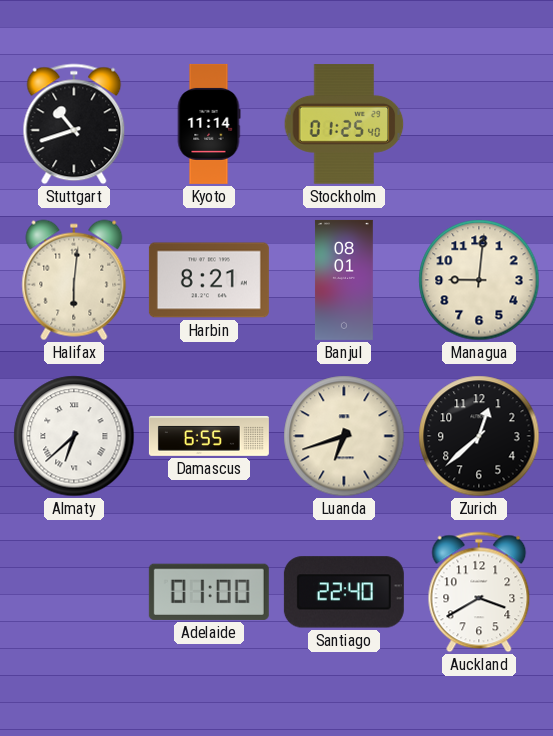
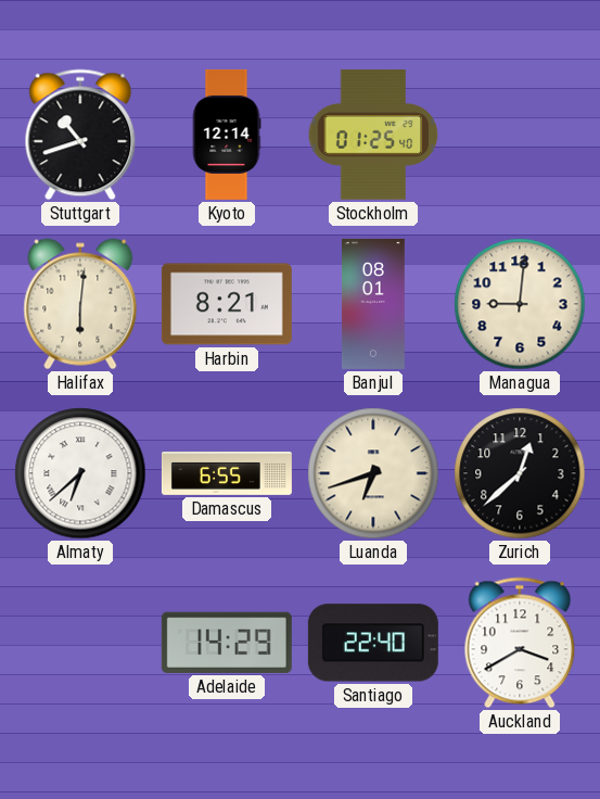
Kyoto: 11:14 -> 12:14 (227, 135)
Adelaide: 01:00 -> 14:29 (227, 643)
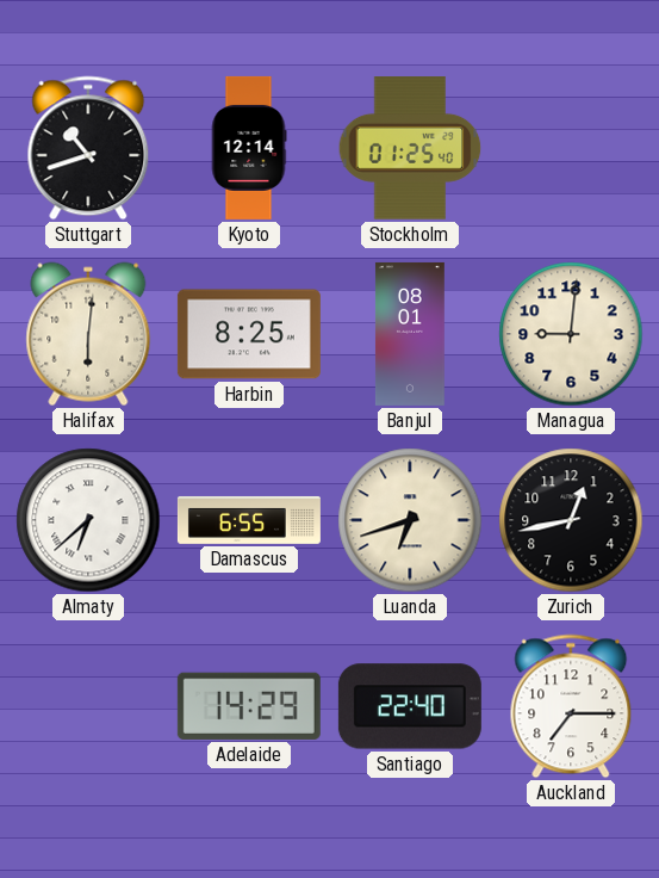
Harbin: 8:21 -> 8:25 (249, 334)
Zurich: 12:38 -> 12:43 (571, 520)
Auckland: 3:40 -> 7:15 (571, 706)
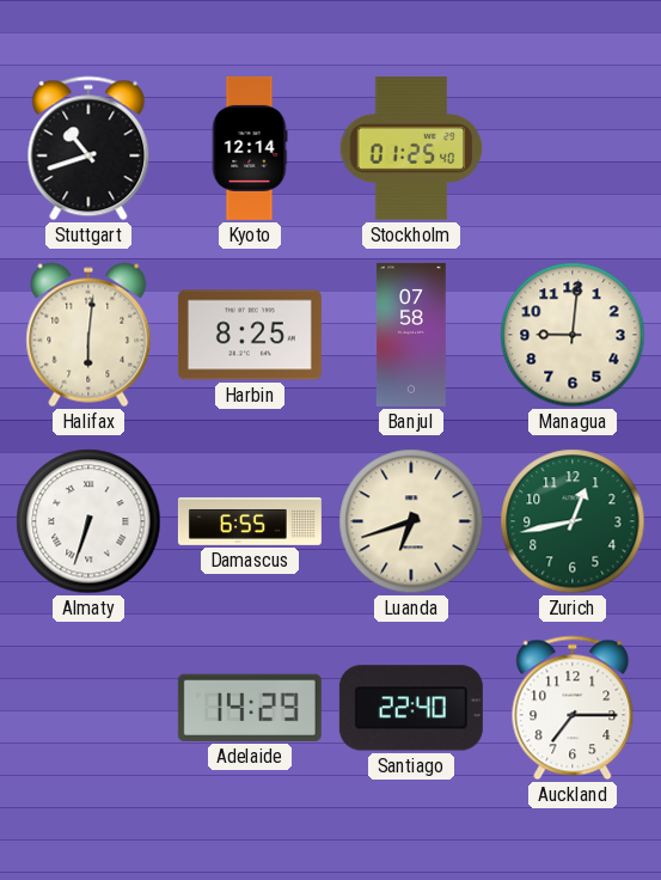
Banjul: 08:01 -> 07:58 (411, 335)
Almaty: 6:38 -> 6:33 (88, 521)
Zurich dial: black -> green (573, 521)
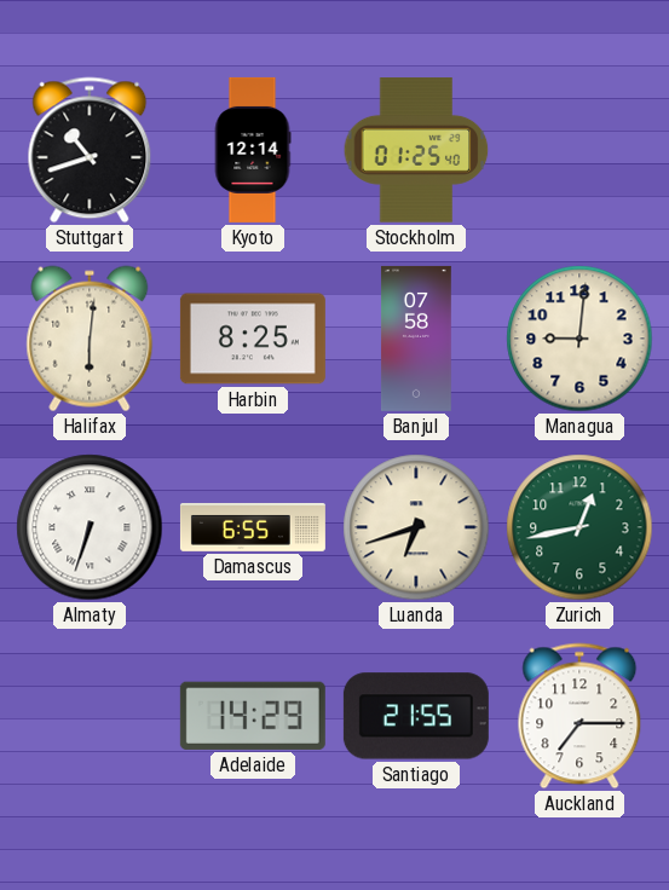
Santiago: 22:40 -> 21:55 (416, 716)
